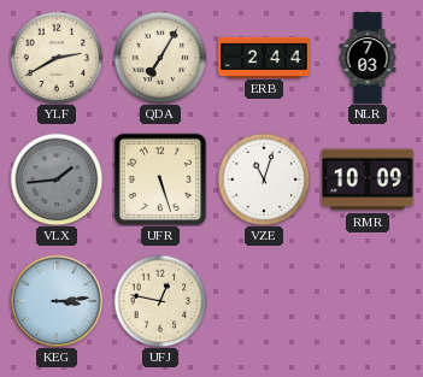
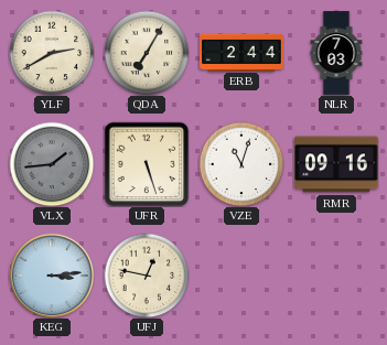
RMR: 10:09 -> 09:16 (336, 164)
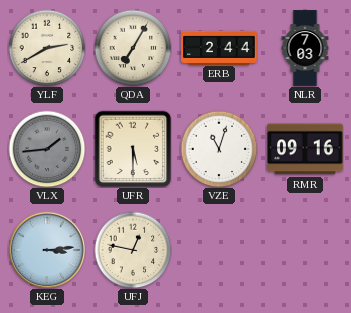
UFR: 5:27 -> 5:30 (133, 149)
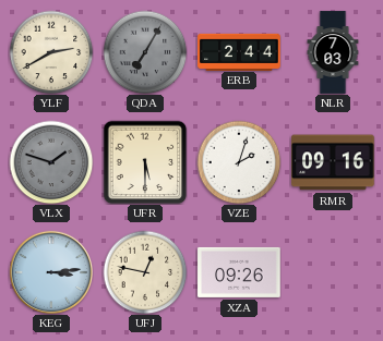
QDA dial: cream -> grey (145, 52)
VLX: 1:44 -> 1:48 (51, 162)
VZE: 11:03 -> 2:03 (239, 162)
XZA: none -> 09:26 (239, 272)
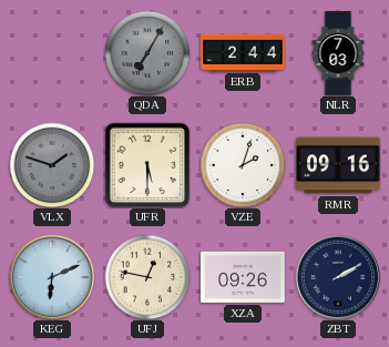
YLF: 2:40 -> none (51, 52)
KEG: 3:14 -> 6:11 (51, 276)
ZBT: none -> 2:10 (337, 276)
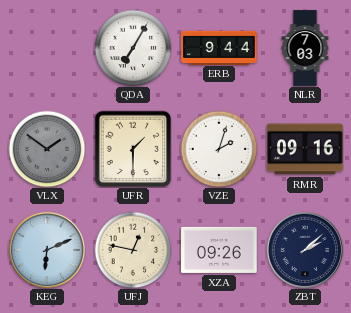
QDA dial: grey -> white (133, 48)
ERB: 2:44 -> 9:44 (219, 47)
VLX: 1:48 -> 1:51 (47, 149)
UFR: 5:30 -> 1:30 (133, 149)
ZBT: 2:10 -> 2:08 (304, 249)
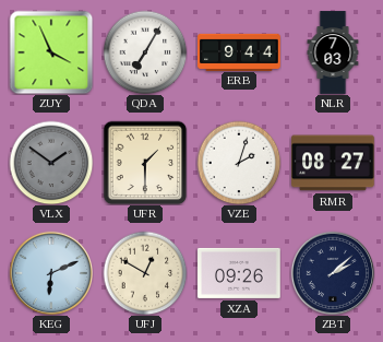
ZUY: none -> 3:56 (51, 52)
RMR: 09:16 -> 08:27 (333, 163)
UFJ: 12:47 -> 12:50 (145, 273)
